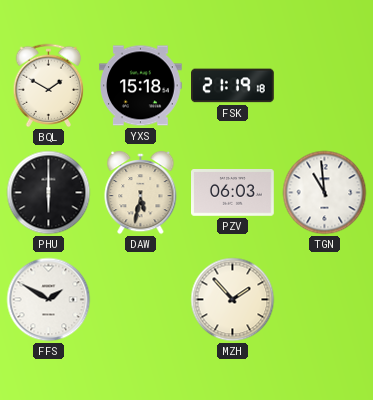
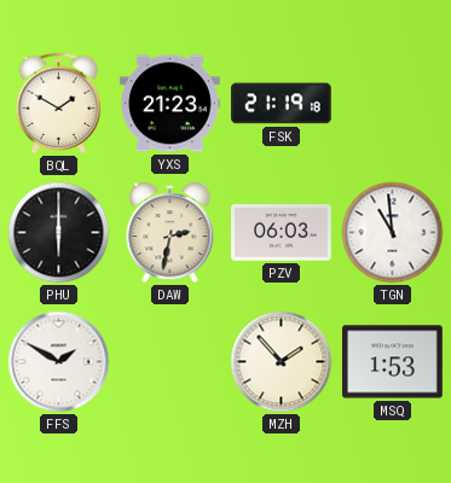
YXS: 15:18 -> 21:23 (170, 104)
DAW: 5:32 -> 2:32 (170, 233)
MSQ: none -> 1:53 (393, 362)
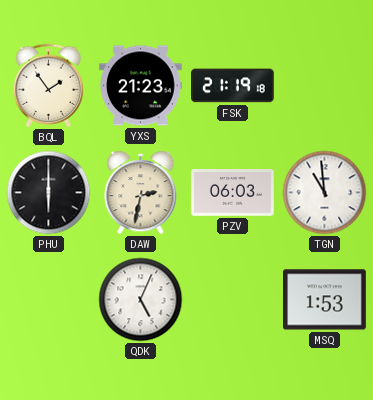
BQL: 1:50 -> 1:54 (49, 86)
FFS: 1:50 -> none (59, 362)
QDK: none -> 5:04 (141, 300)
MZH: 1:53 -> none (282, 362)
